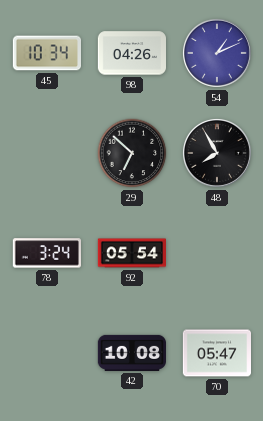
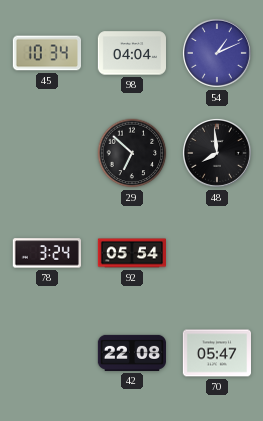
98: 04:26 -> 04:04 (131, 53)
48: 7:55 -> 7:59 (217, 153)
42: 10:08 -> 22:08 (131, 353)
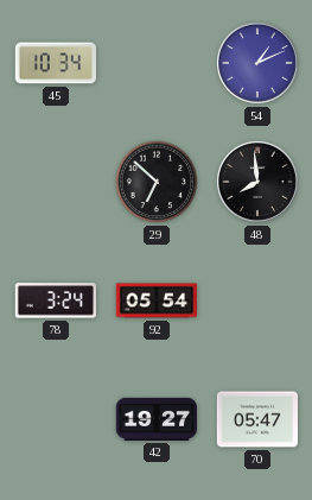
98: 04:04 -> none (131, 53)
42: 22:08 -> 19:27 (155, 419)
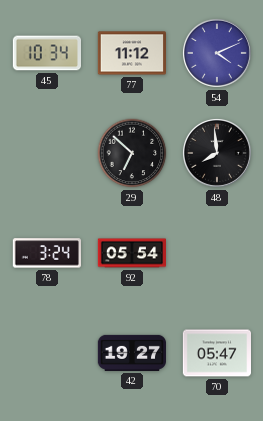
77: none -> 11:12 (131, 53)
54: 1:11 -> 4:11 (217, 53)
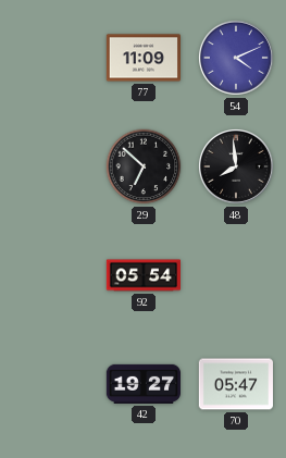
45: 10:34 -> none (46, 53)
77: 11:12 -> 11:09 (142, 58)
78: 3:24 -> none (47, 253)
